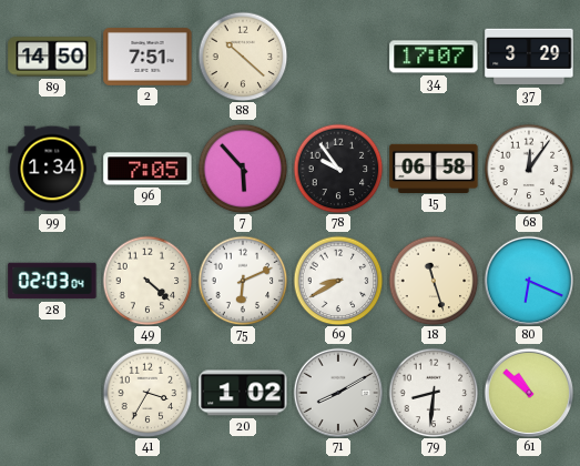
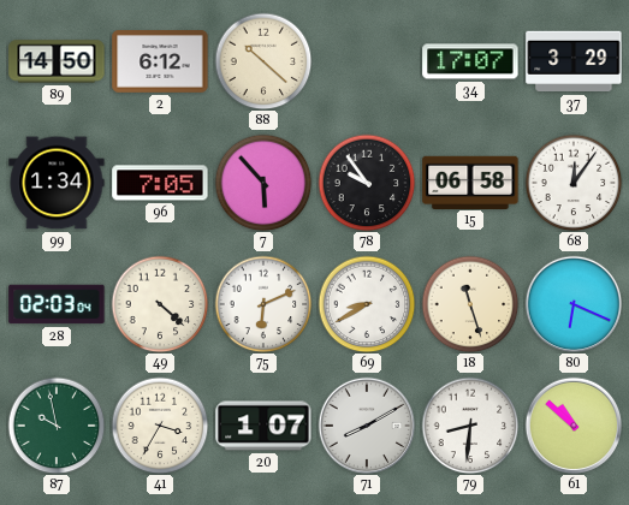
2: 7:51 -> 6:12 (160, 61)
87: none -> 9:58 (57, 426)
20: 1:02 -> 1:07 (263, 426)
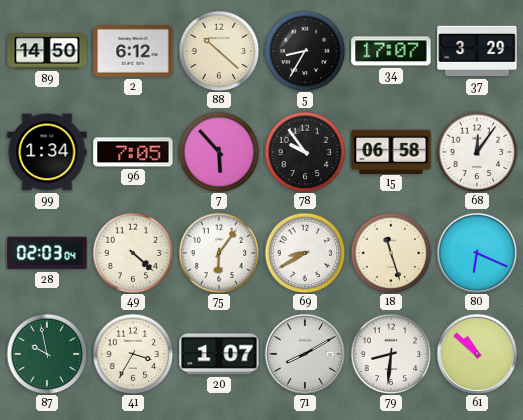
5: none -> 8:35 (305, 51)
75: 6:11 -> 6:06 (219, 253)
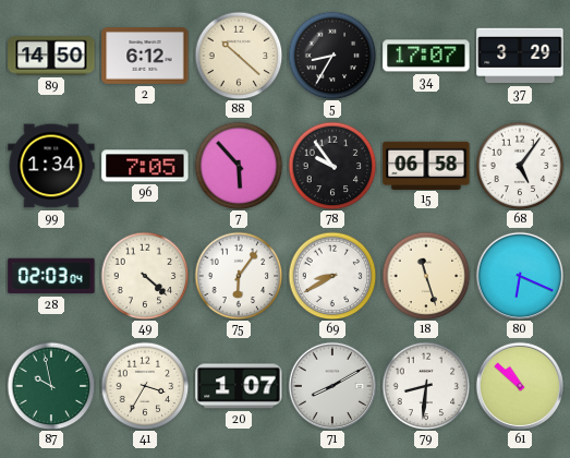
68: 12:06 -> 5:06 (520, 166)
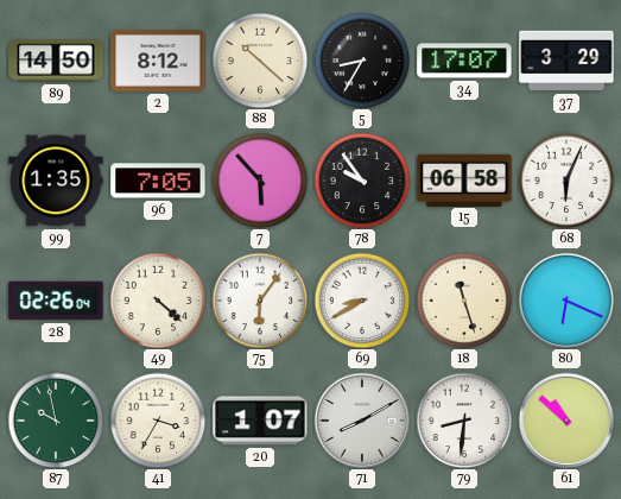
2: 6:12 -> 8:12 (158, 61)
99: 1:34 -> 1:35 (56, 181)
68: 5:06 -> 6:04 (566, 181)
28: 02:03 -> 02:26 (56, 301)
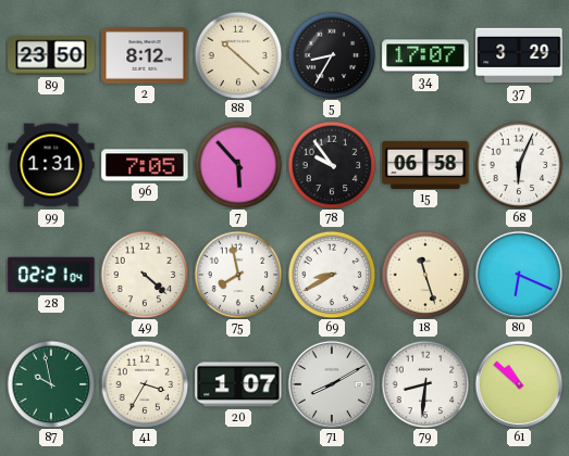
89: 14:50 -> 23:50 (51, 55)
99: 1:35 -> 1:31 (51, 165)
28: 02:26 -> 02:21 (51, 275)
75: 6:06 -> 7:58 (238, 275)
